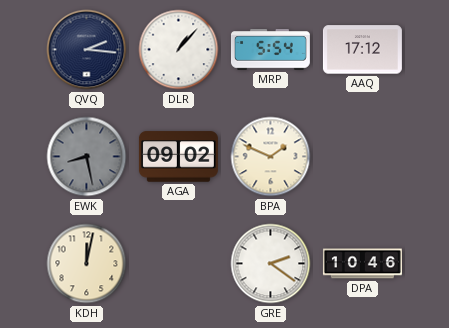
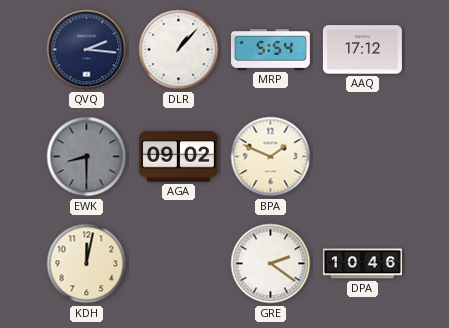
EWK: 8:28 -> 8:30 (87, 157)
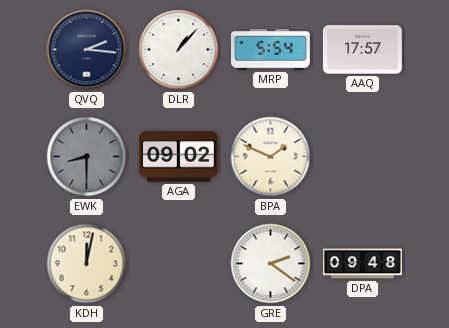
AAQ: 17:12 -> 17:57 (362, 50)
DPA: 10:46 -> 09:48 (362, 264)
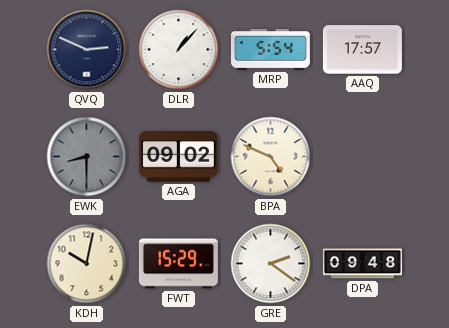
QVQ: 2:16 -> 2:49 (87, 50)
BPA: 1:49 -> 4:49 (271, 157)
KDH: 12:02 -> 10:02 (87, 264)
FWT: none -> 15:29 (178, 264)
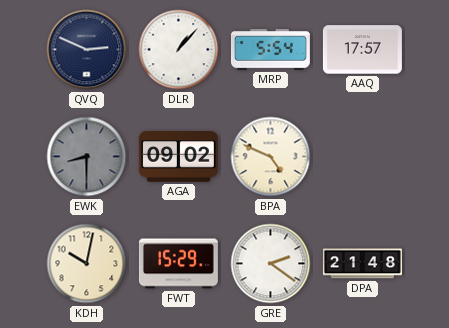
DPA: 09:48 -> 21:48 (362, 264)
